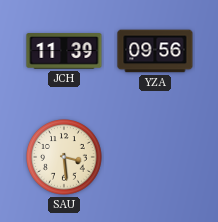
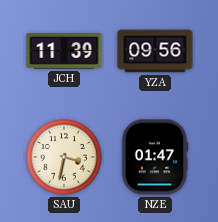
SAU: 3:29 -> 3:32 (64, 157)
NZE: none -> 01:47 (155, 157)
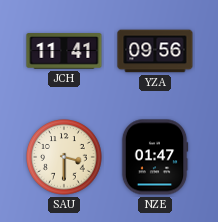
JCH: 11:39 -> 11:41 (64, 51)
SAU: 3:32 -> 3:30 (64, 157)
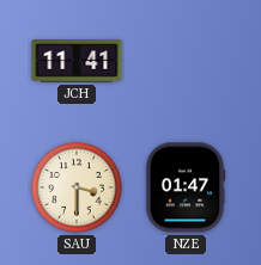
YZA: 09:56 -> none (155, 51)
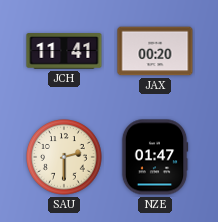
JAX: none -> 00:20 (155, 51)
SAU: 3:30 -> 2:30 (64, 157)
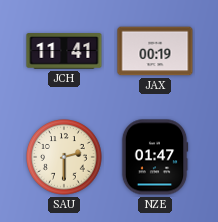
JAX: 00:20 -> 00:19 (155, 51)
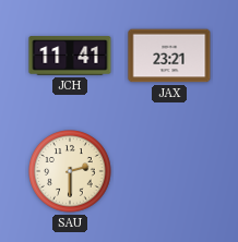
JAX: 00:19 -> 23:21 (169, 56)
NZE: 01:47 -> none (155, 157)
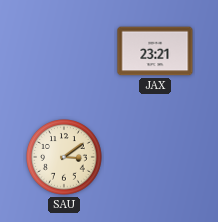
JCH: 11:41 -> none (70, 56)
SAU: 2:30 -> 3:09 (64, 157)
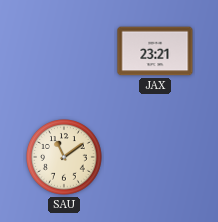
SAU: 3:09 -> 11:09 (64, 157)
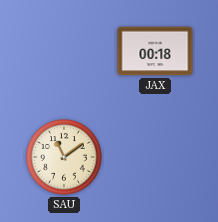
JAX: 23:21 -> 00:18 (155, 51)
